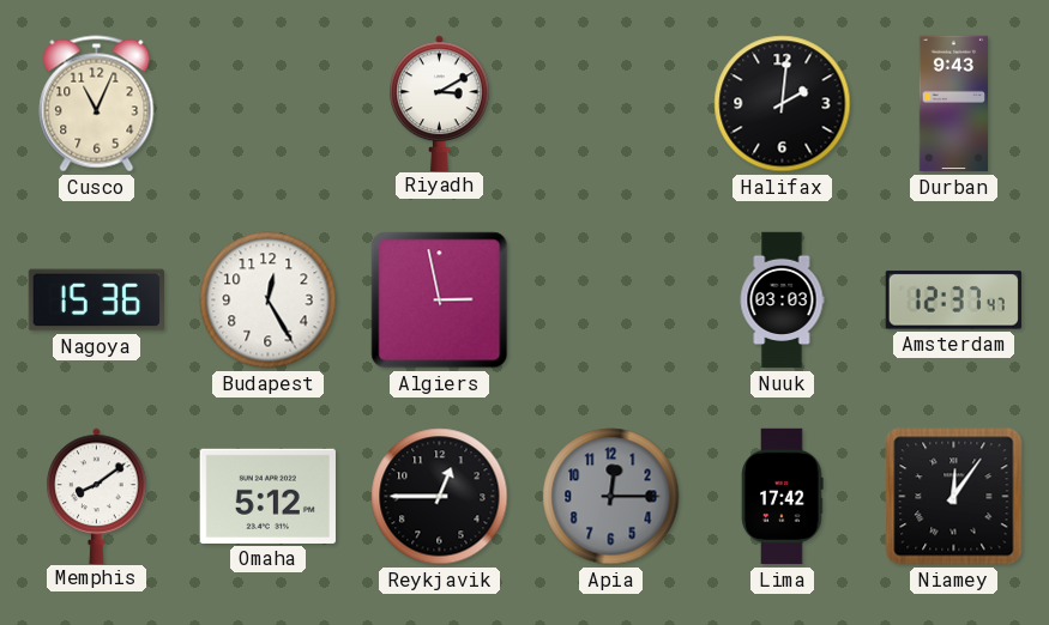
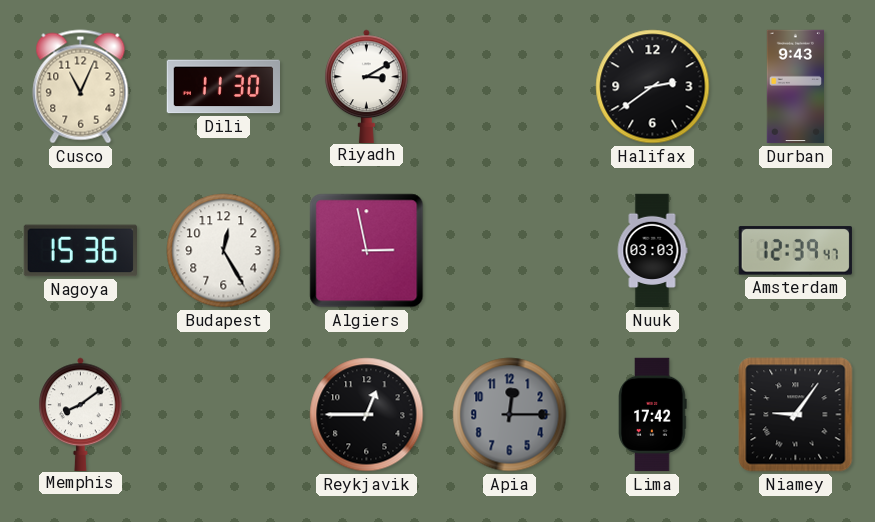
Dili: none -> 11:30 (223, 87)
Halifax: 2:01 -> 2:39 (653, 87)
Amsterdam: 12:37 -> 12:39 (795, 251)
Omaha: 5:12 -> none (267, 496)
Niamey: 12:06 -> 9:06 (796, 415)
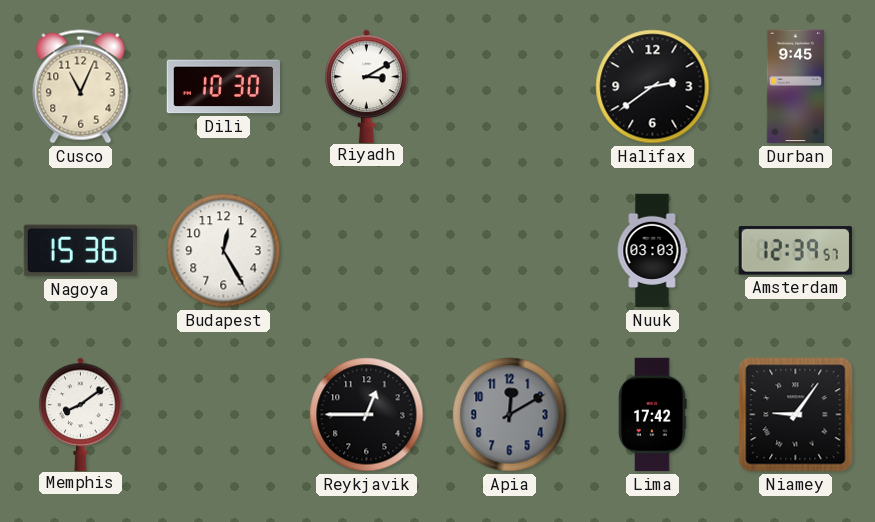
Dili: 11:30 -> 10:30 (223, 87)
Durban: 9:43 -> 9:45 (795, 87)
Algiers: 2:58 -> none (367, 251)
Amsterdam: 12:39:47 -> 12:39:57 (795, 251)
Apia: 12:15 -> 12:10 (510, 415)
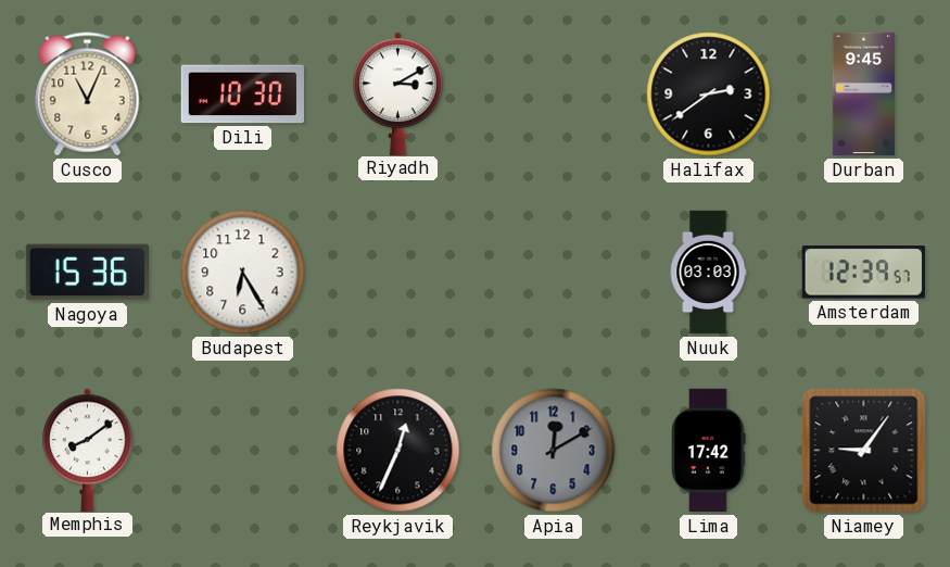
Budapest: 12:25 -> 6:25 (243, 273)
Reykjavik: 12:45 -> 12:34 (398, 451)
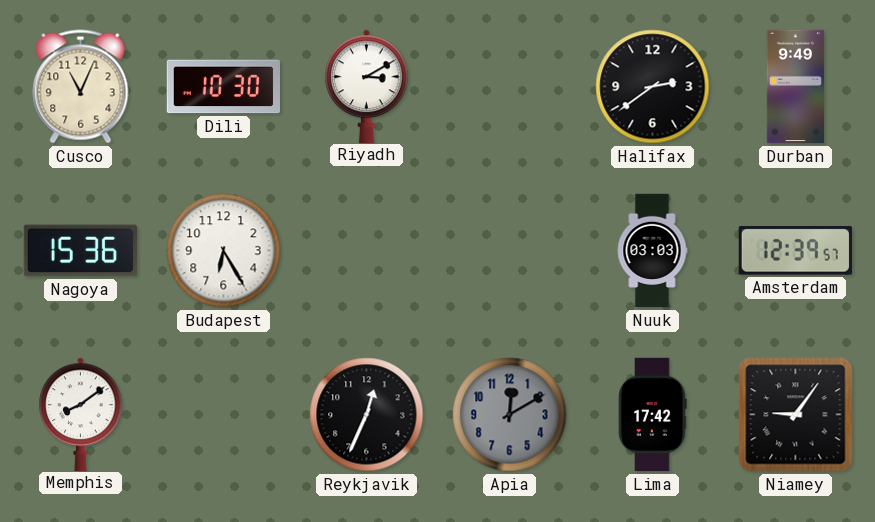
Durban: 9:45 -> 9:49 (795, 87)
